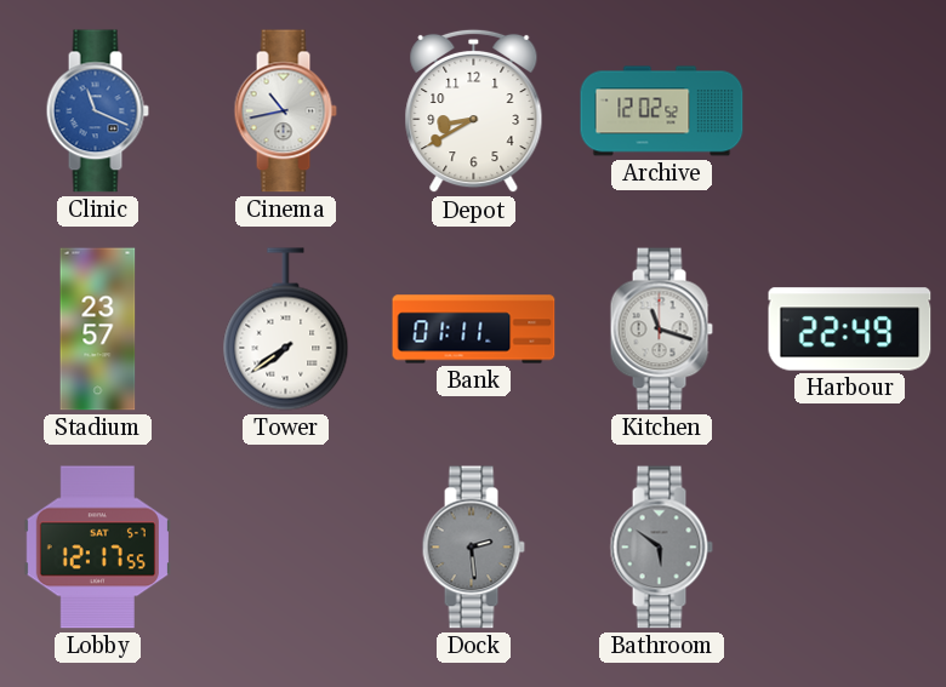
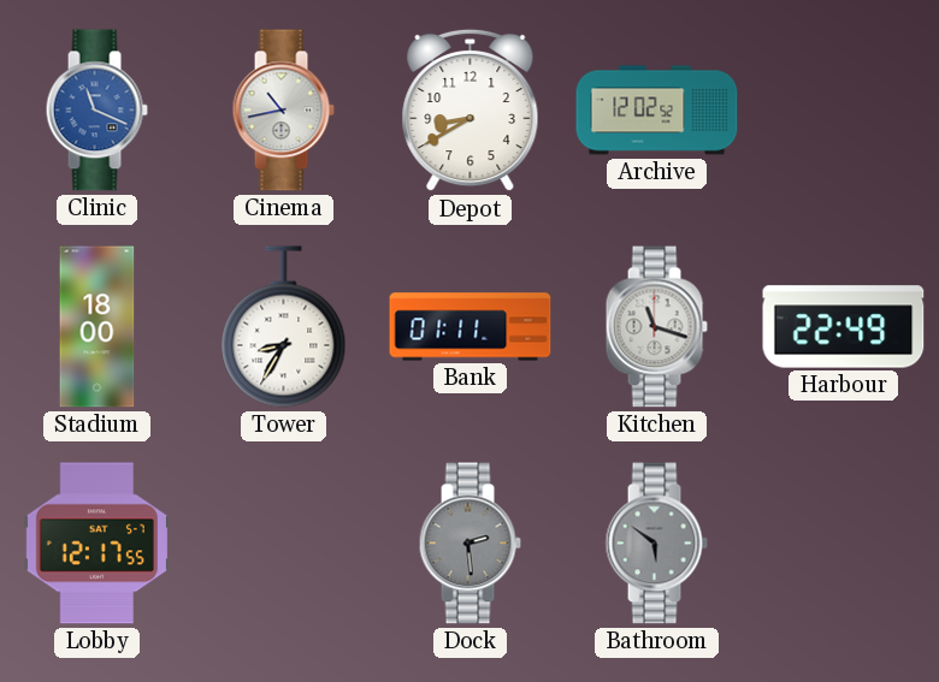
Stadium: 23:57 -> 18:00 (98, 327)
Tower: 7:39 -> 8:35 (284, 327)
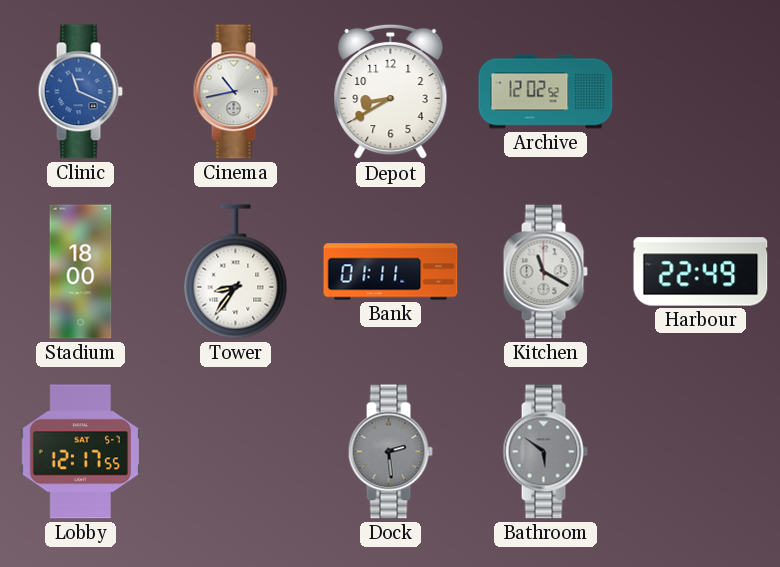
Tower: 8:35 -> 8:36 (236, 272)
Kitchen: 11:18 -> 11:20 (545, 272)
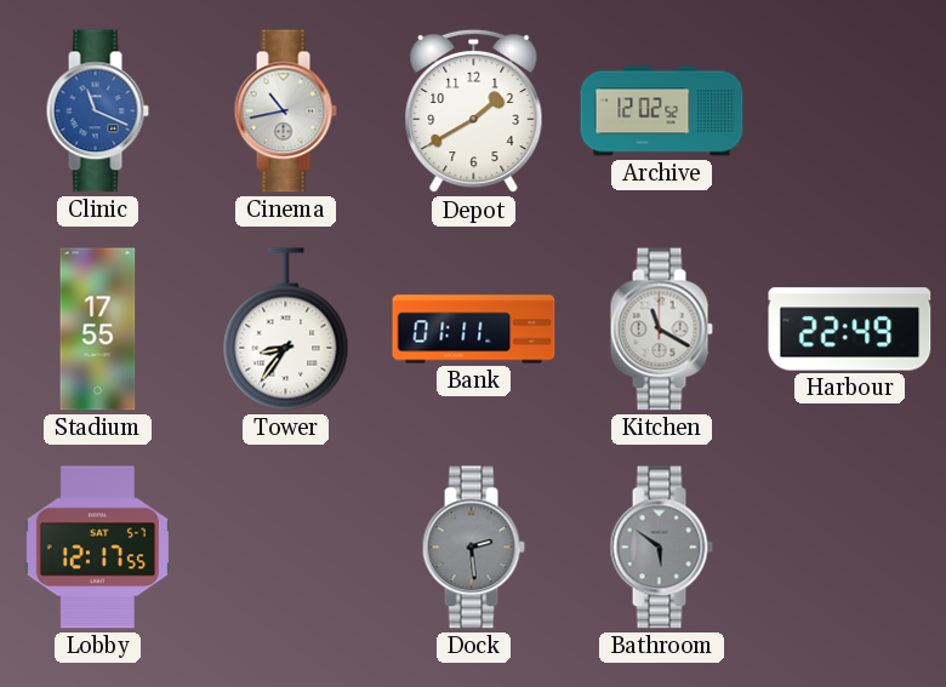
Depot: 8:40 -> 1:40 (474, 111)
Stadium: 18:00 -> 17:55 (98, 330)
